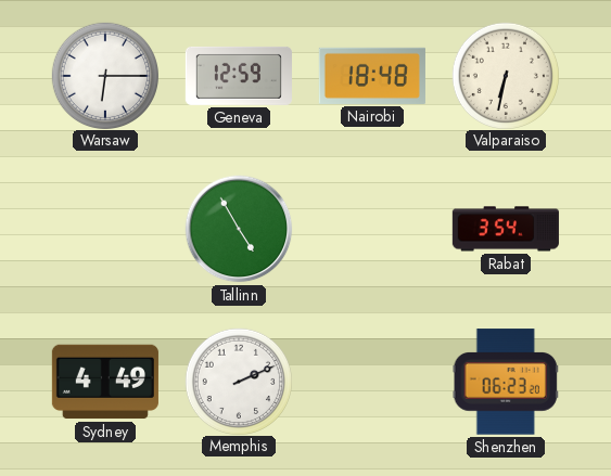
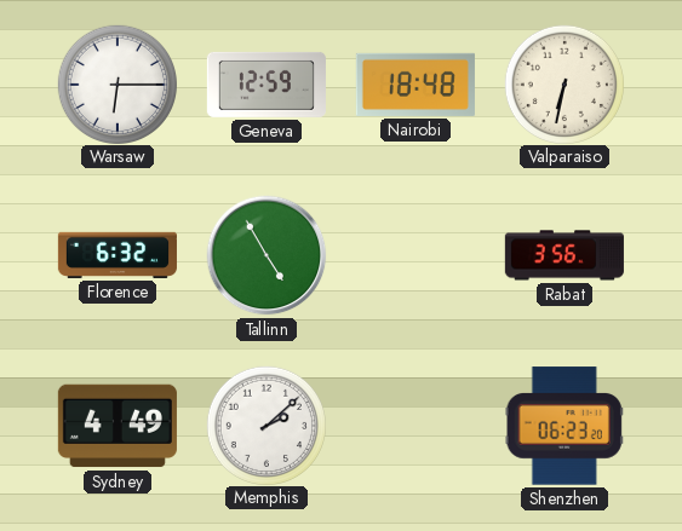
Florence: none -> 6:32 (118, 255)
Rabat: 3:54 -> 3:56 (564, 255)
Memphis: 2:11 -> 2:08 (265, 425)
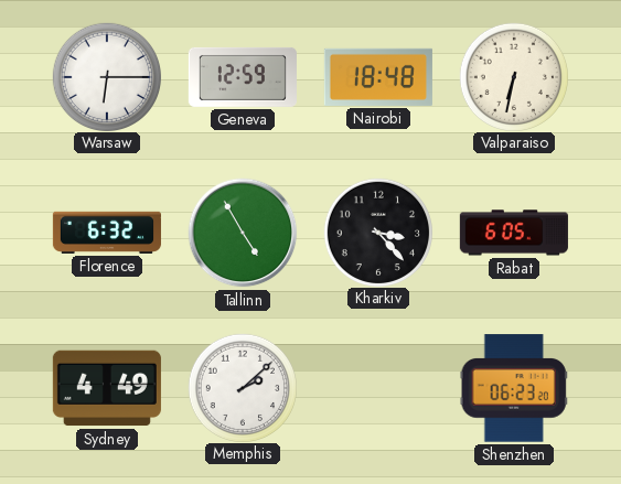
Kharkiv: none -> 3:23 (377, 232)
Rabat: 3:56 -> 6:05 (514, 233)
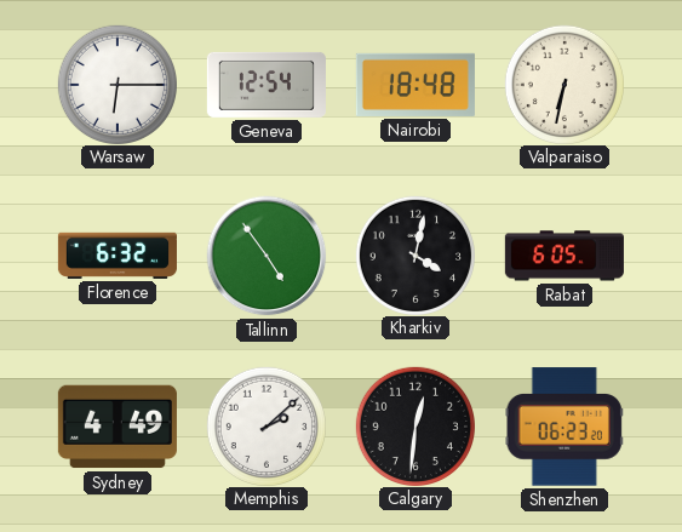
Geneva: 12:59 -> 12:54 (267, 85)
Tallinn: 4:55 -> 4:54 (267, 256)
Kharkiv: 3:23 -> 4:02 (414, 254)
Calgary: none -> 12:31 (414, 425)
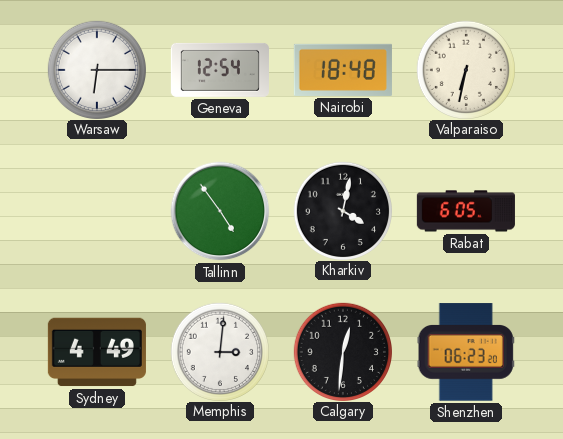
Florence: 6:32 -> none (118, 256)
Memphis: 2:08 -> 3:01 (219, 351)
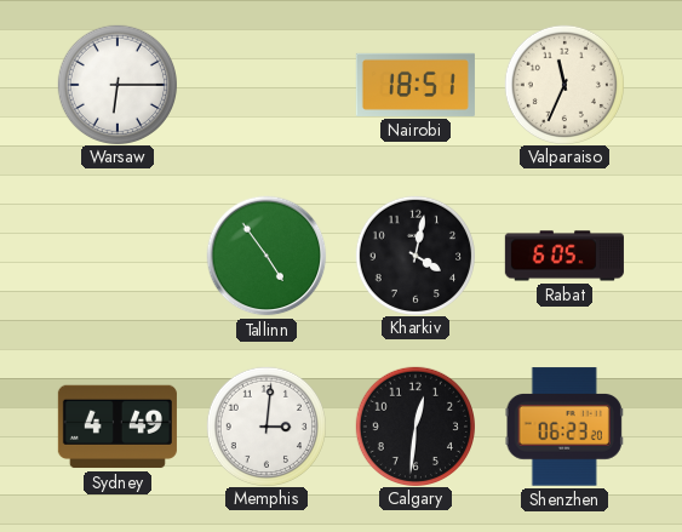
Geneva: 12:54 -> none (220, 70)
Nairobi: 18:48 -> 18:51 (415, 85)
Valparaiso: 6:32 -> 11:34 (563, 84)
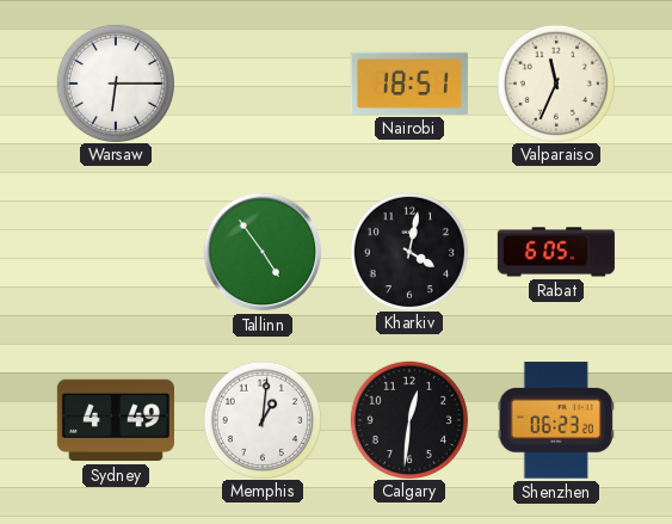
Memphis: 3:01 -> 1:01 (261, 419)
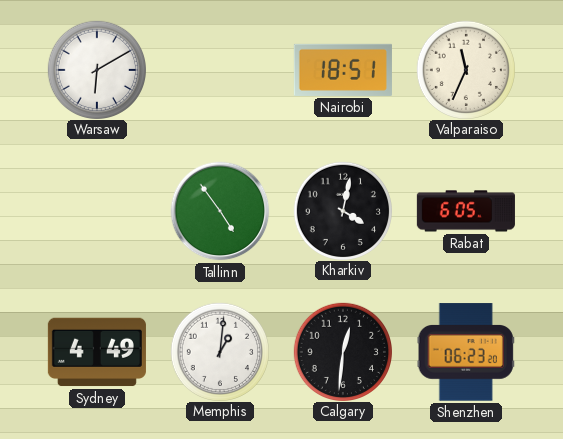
Warsaw: 6:15 -> 6:10 (96, 69)
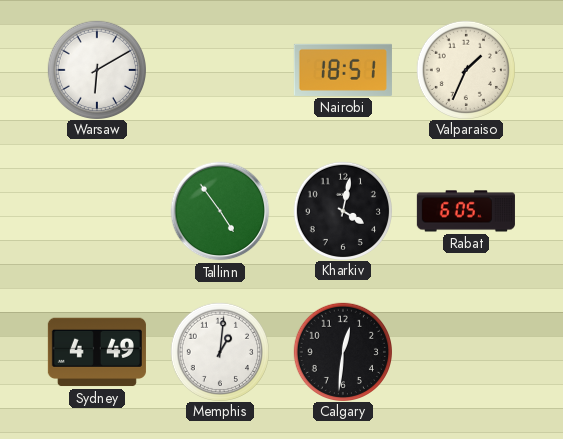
Valparaiso: 11:34 -> 1:34 (465, 69)
Shenzhen: 06:23 -> none (466, 352)
